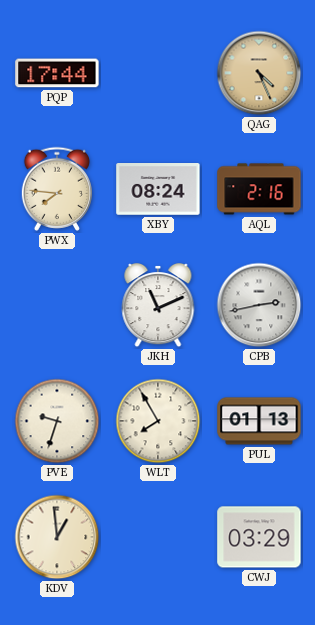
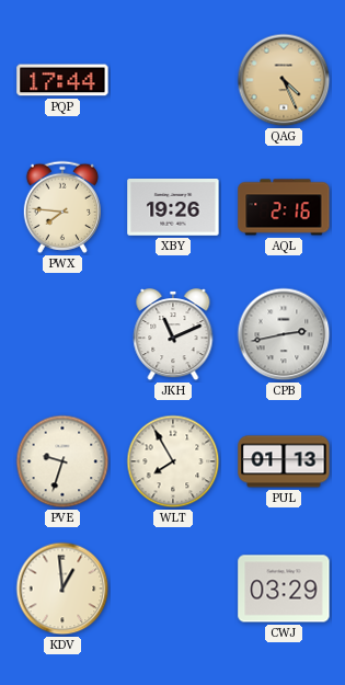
XBY: 08:24 -> 19:26 (173, 208)
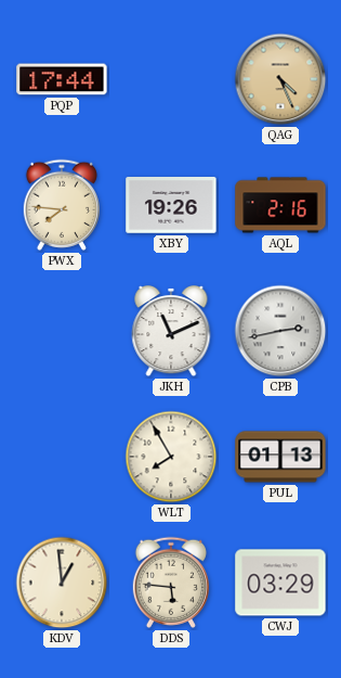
PVE: 9:33 -> none (62, 461)
DDS: none -> 5:46 (170, 583)
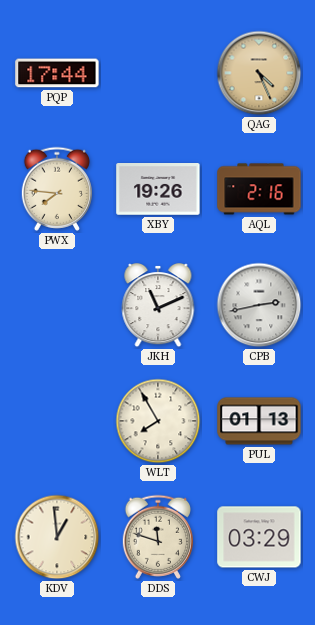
DDS: 5:46 -> 11:48 (157, 537)
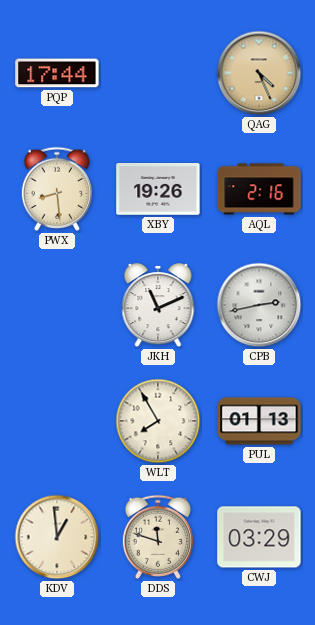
PWX: 7:46 -> 8:29 (56, 189)
